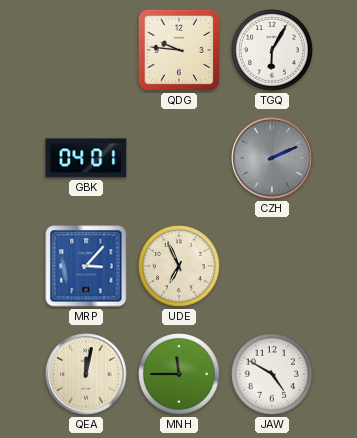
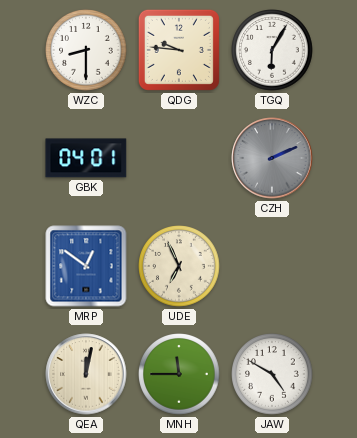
WZC: none -> 8:30 (86, 50)
MRP: 3:07 -> 12:51 (86, 266)
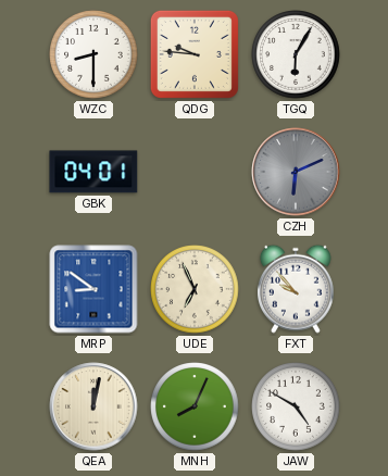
CZH: 2:11 -> 6:11 (296, 172)
MRP: 12:51 -> 8:51 (93, 289)
FXT: none -> 9:53 (296, 289)
MNH: 11:45 -> 8:04 (195, 406)
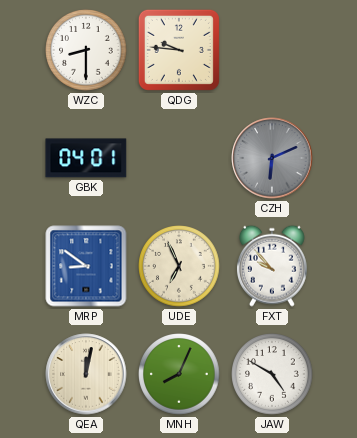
TGQ: 6:05 -> none (296, 54)
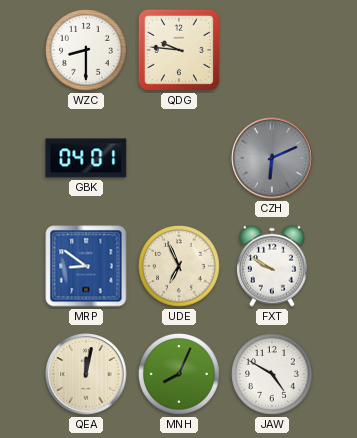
FXT: 9:53 -> 9:50 (272, 266)
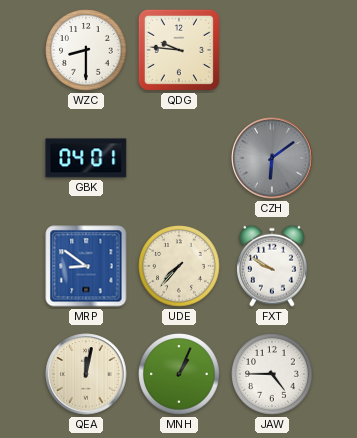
CZH: 6:11 -> 6:09 (272, 158)
UDE: 6:56 -> 7:37 (179, 266)
MNH: 8:04 -> 1:04 (179, 374)
JAW: 4:50 -> 4:45 (272, 374)
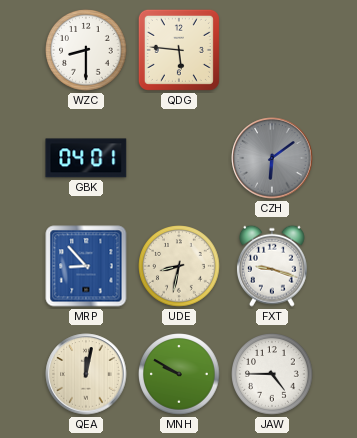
QDG: 9:46 -> 5:46 (179, 50)
MRP: 8:51 -> 8:53 (86, 266)
UDE: 7:37 -> 8:32 (179, 266)
FXT: 9:50 -> 9:18 (272, 266)
MNH: 1:04 -> 9:50 (179, 374)
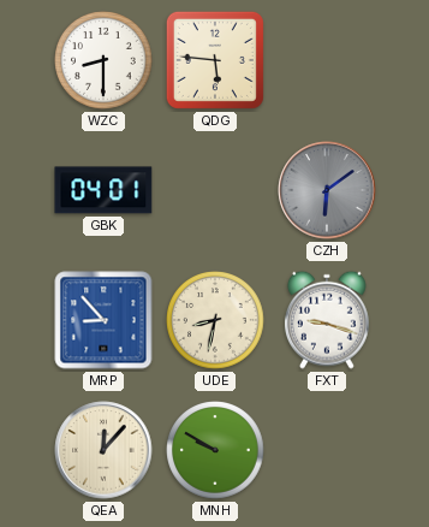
QEA: 12:02 -> 12:07 (103, 450)
JAW: 4:45 -> none (272, 374)
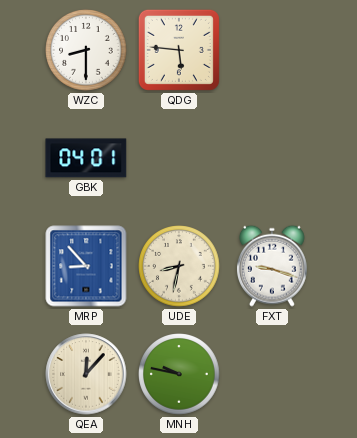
CZH: 6:09 -> none (327, 190)
MNH: 9:50 -> 9:47 (179, 374)
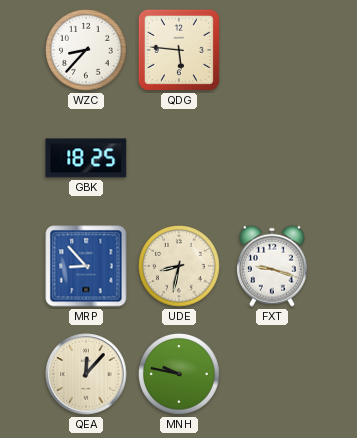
WZC: 8:30 -> 8:37 (86, 50)
GBK: 04:01 -> 18:25 (86, 158)
